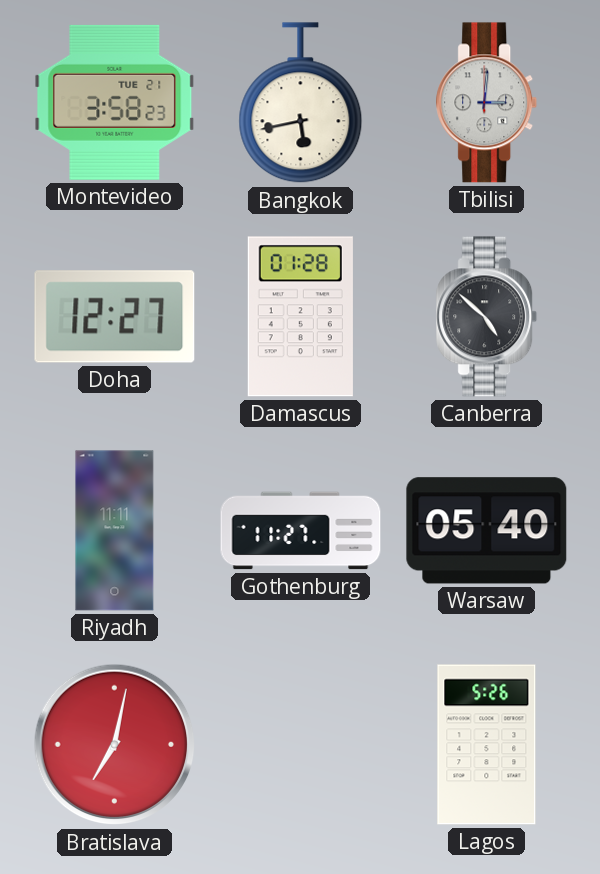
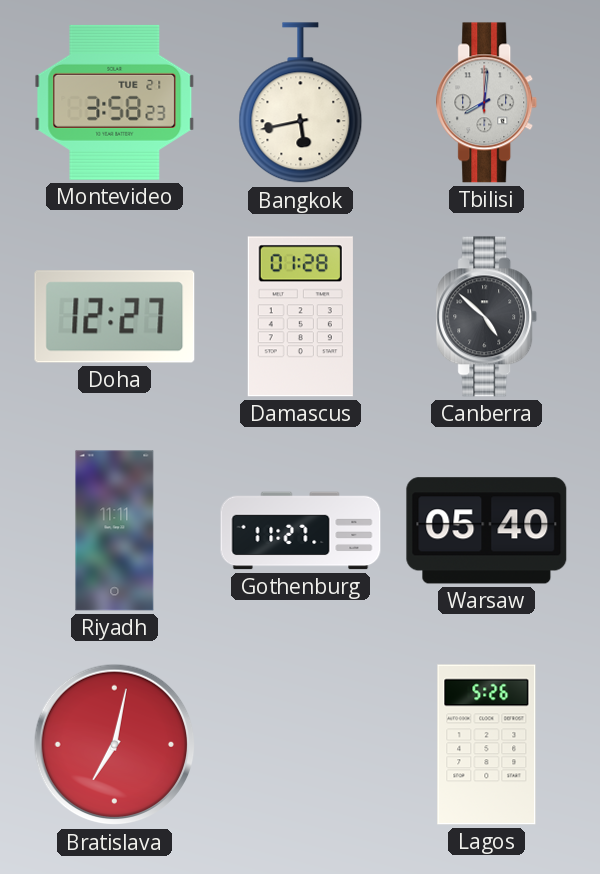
Tbilisi: 3:01 -> 8:01 (487, 103)
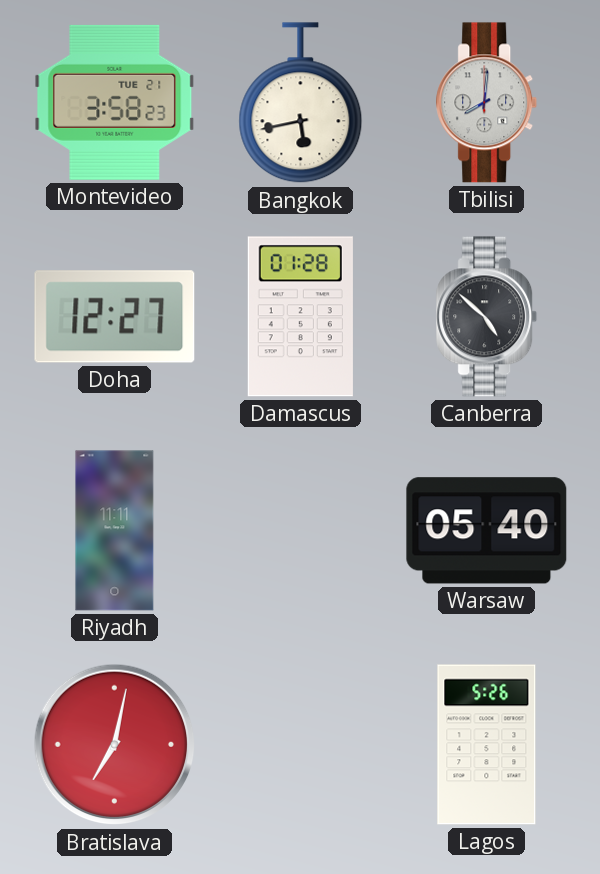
Gothenburg: 11:27 -> none (301, 531)
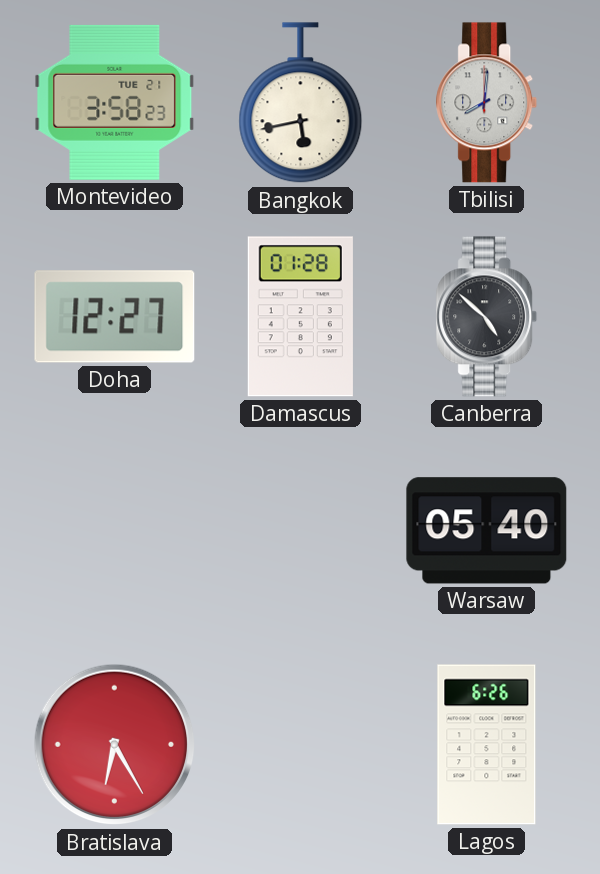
Riyadh: 11:11 -> none (115, 531)
Bratislava: 7:02 -> 6:25 (115, 745)
Lagos: 5:26 -> 6:26 (487, 745)
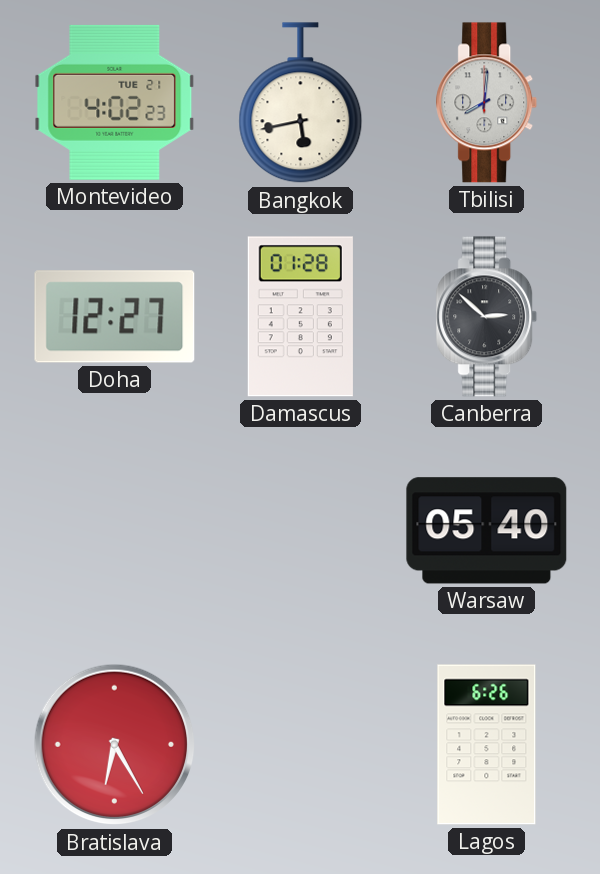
Montevideo: 3:58 -> 4:02 (115, 102)
Canberra: 4:52 -> 2:52 (487, 317)
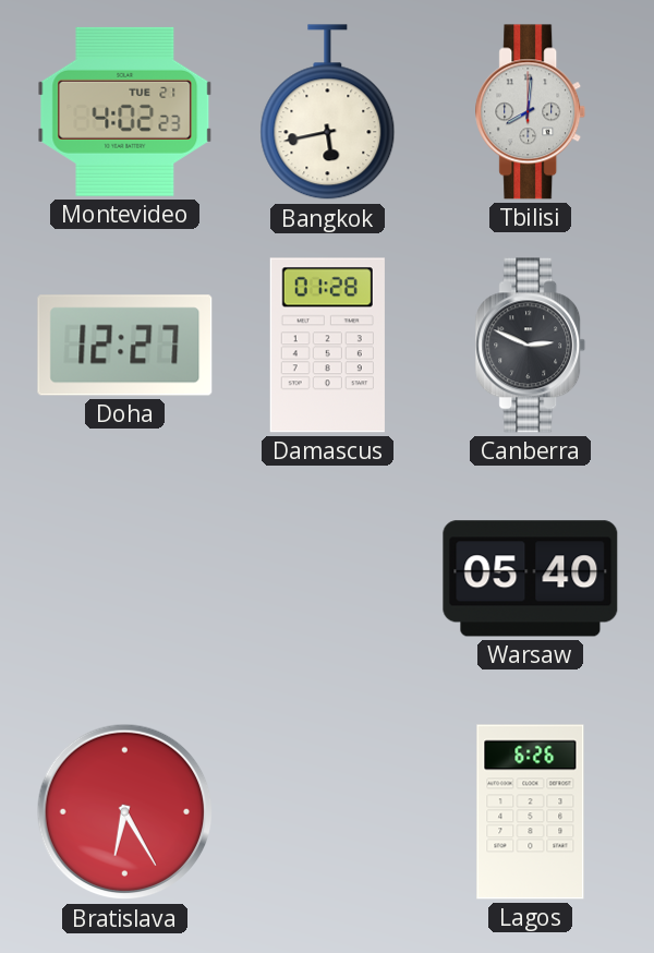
Canberra: 2:52 -> 2:49 (531, 346)
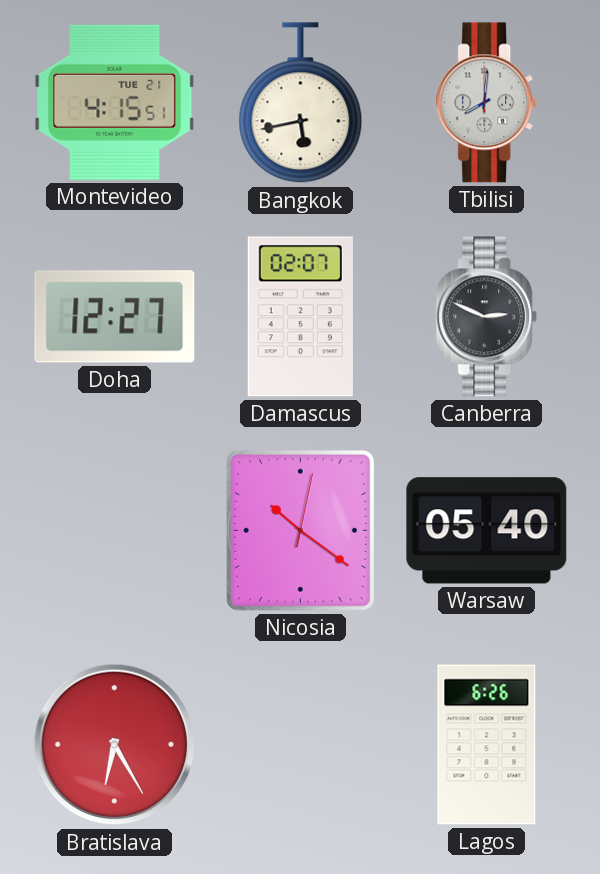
Montevideo: 4:02 -> 4:15 (115, 102)
Damascus: 01:28 -> 02:07 (300, 317)
Nicosia: none -> 10:21 (300, 530)
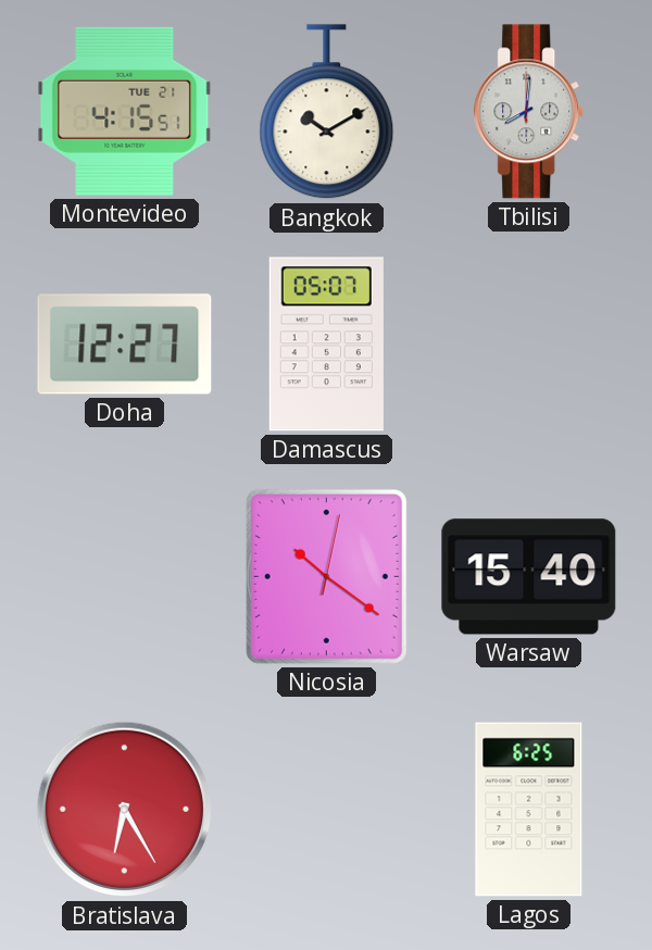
Bangkok: 5:43 -> 10:10 (327, 112)
Damascus: 02:07 -> 05:07 (326, 345)
Canberra: 2:49 -> none (487, 317)
Warsaw: 05:40 -> 15:40 (529, 577)
Lagos: 6:26 -> 6:25 (529, 810)
